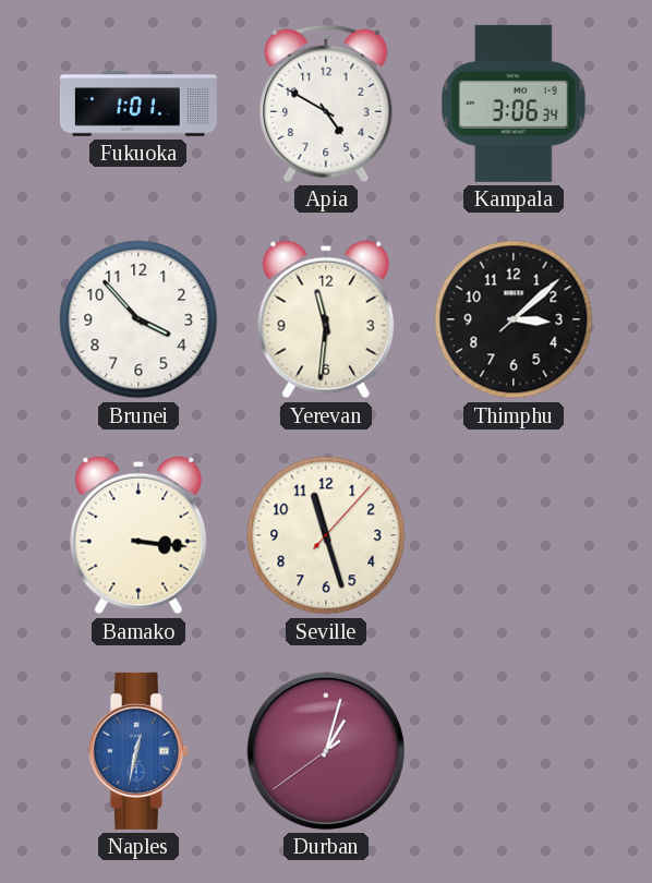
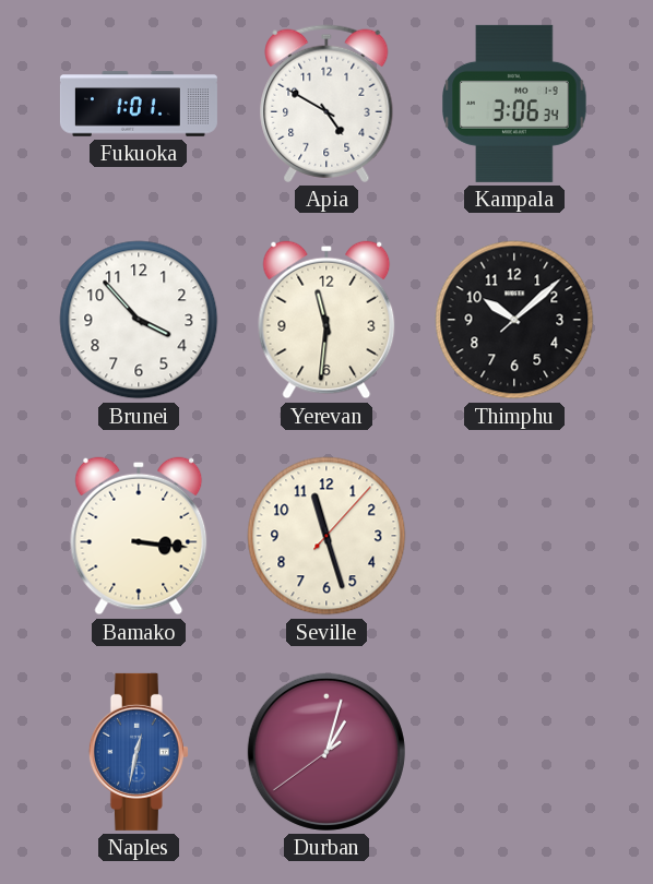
Thimphu: 3:08 -> 10:08 (514, 320)
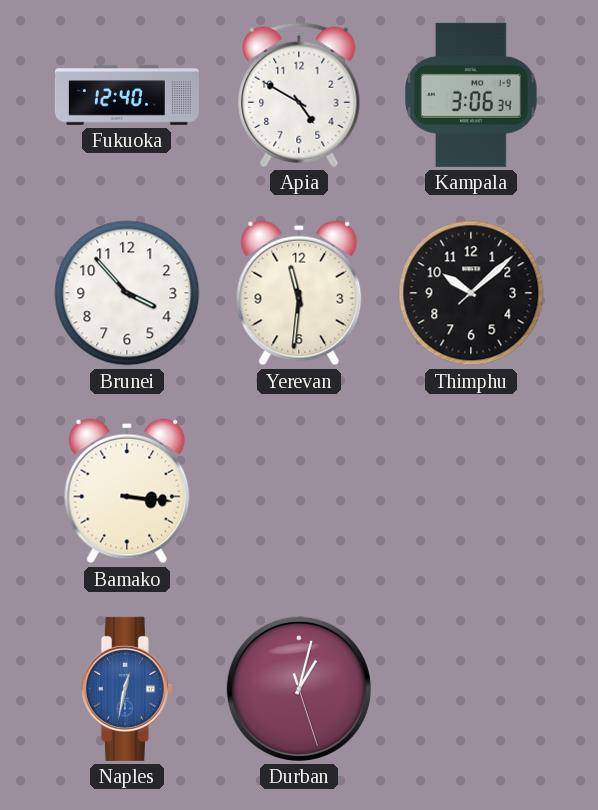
Fukuoka: 1:01 -> 12:40 (127, 95)
Seville: 11:27 -> none (326, 536)
Durban: 1:02:39 -> 1:02:27 (299, 689)
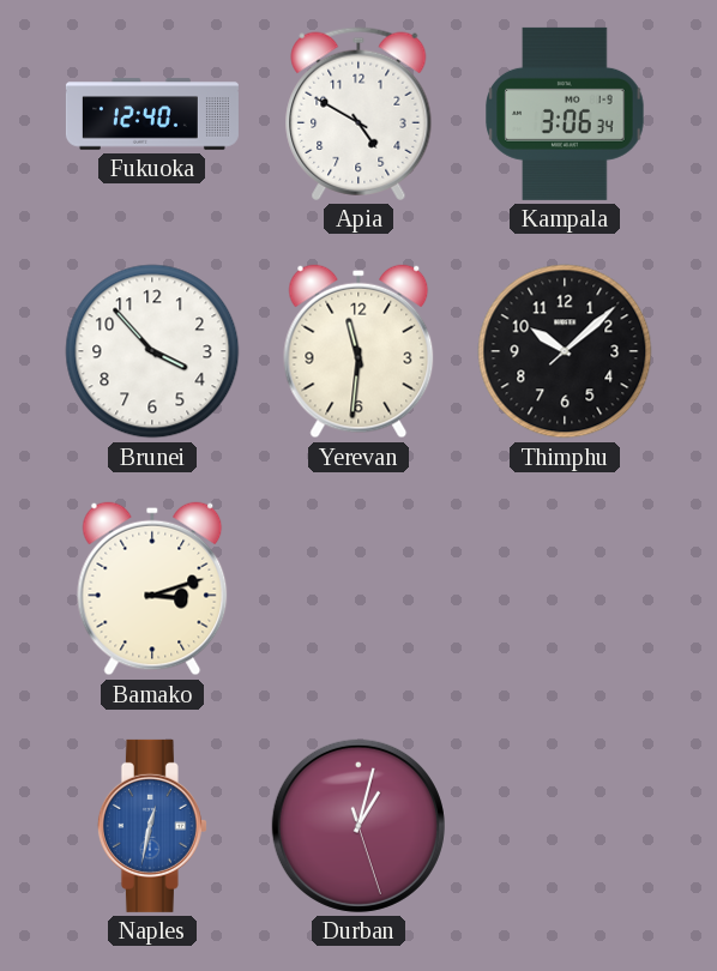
Bamako: 3:16 -> 3:12 (152, 589)
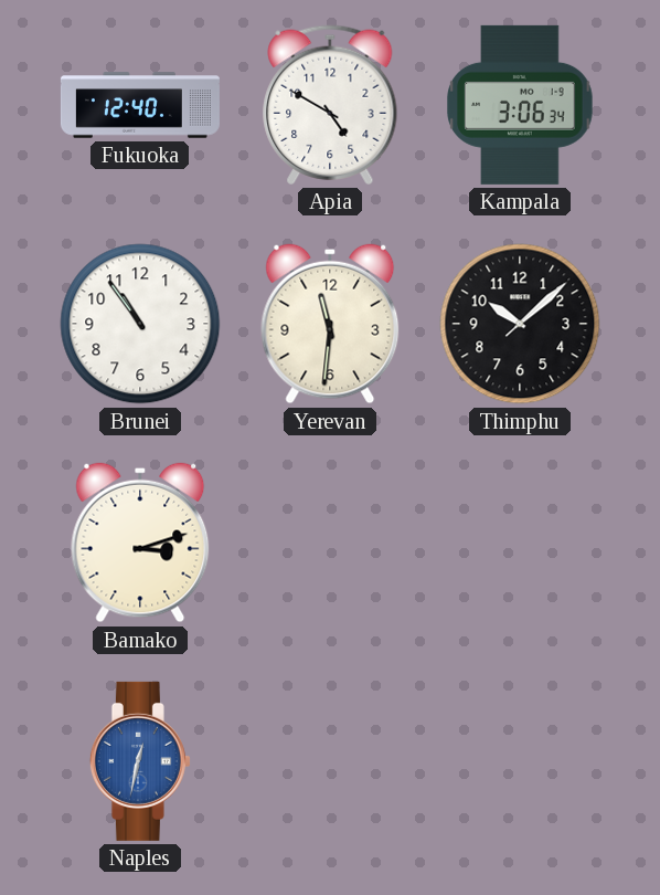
Brunei: 3:53 -> 10:54 (140, 324)
Durban: 1:02 -> none (358, 826)
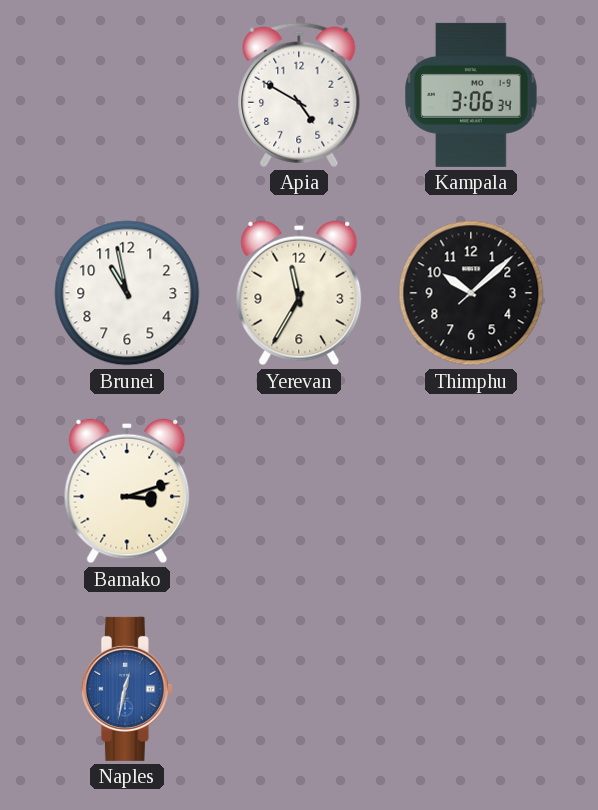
Fukuoka: 12:40 -> none (140, 105)
Brunei: 10:54 -> 10:58 (127, 293)
Yerevan: 11:31 -> 11:35 (299, 293)
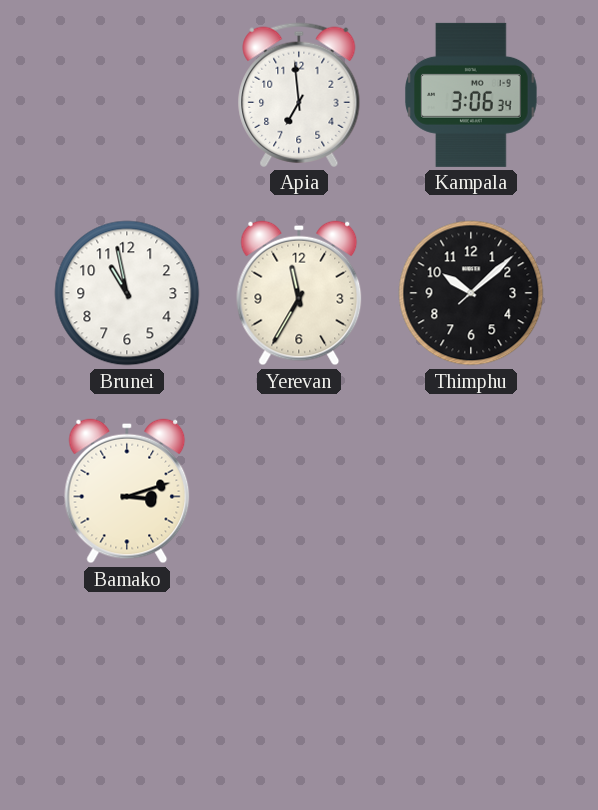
Apia: 4:50 -> 6:59 (299, 95)
Naples: 12:32 -> none (127, 689)
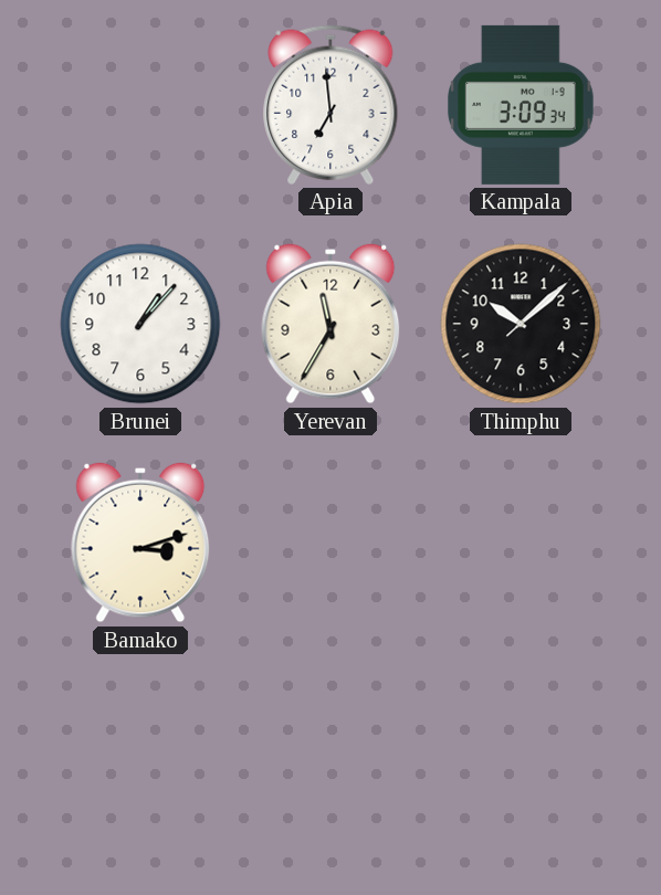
Kampala: 3:06 -> 3:09 (521, 105)
Brunei: 10:58 -> 1:07 (140, 324)
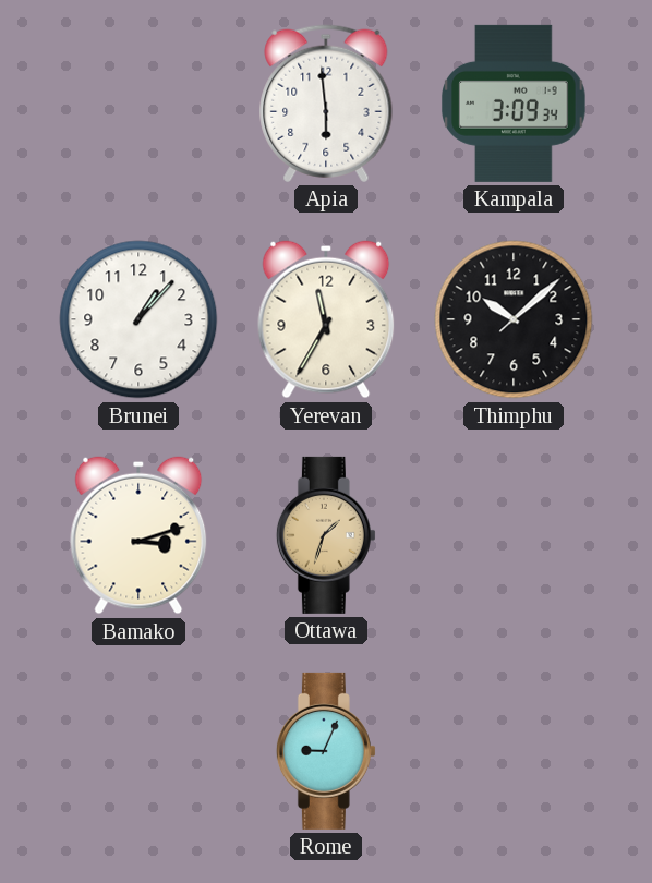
Apia: 6:59 -> 5:59 (326, 104)
Ottawa: none -> 1:33 (326, 535)
Rome: none -> 9:04 (326, 751)
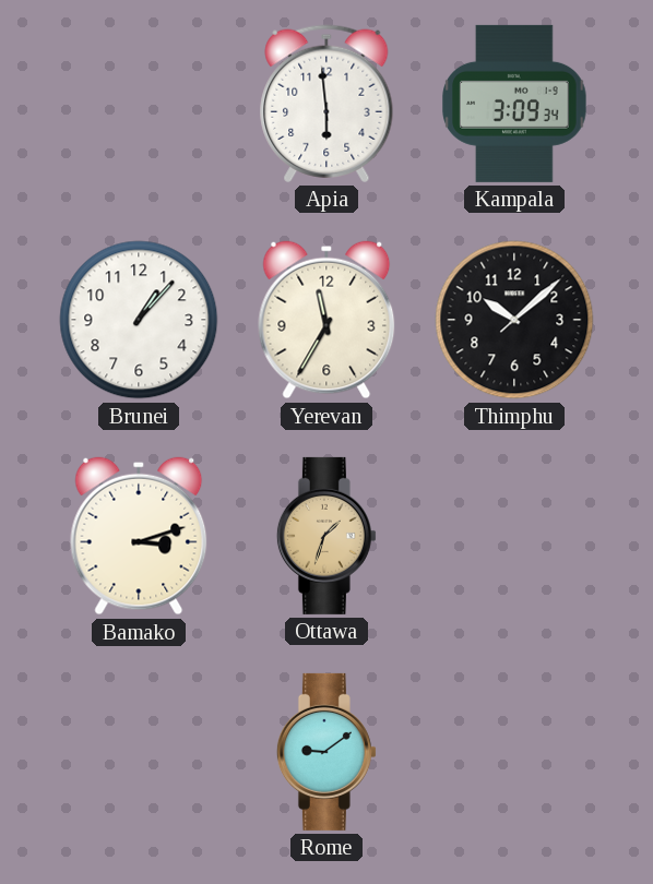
Rome: 9:04 -> 9:09 (326, 752)
